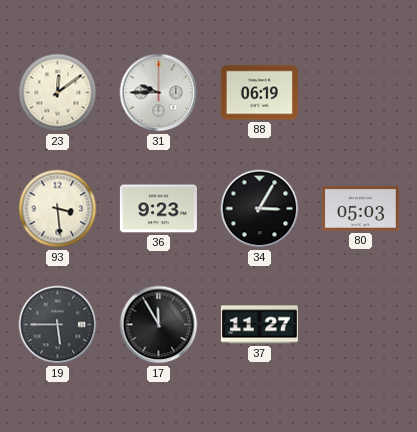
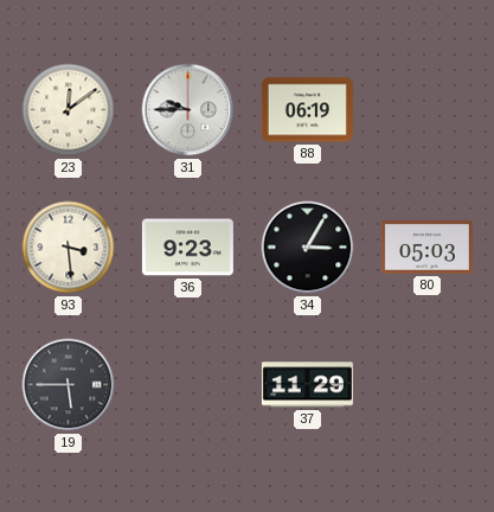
17: 11:55 -> none (159, 325)
37: 11:27 -> 11:29 (307, 385)
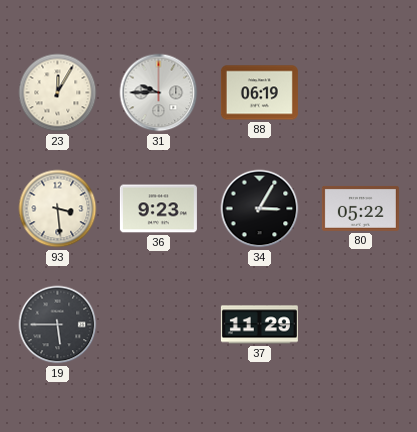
23: 12:09 -> 12:05 (58, 93)
80: 05:03 -> 05:22 (360, 208)
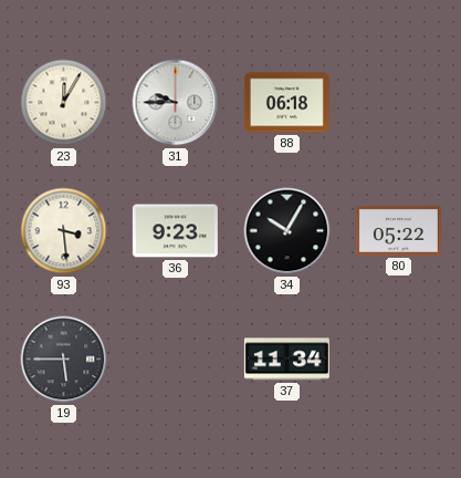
88: 06:19 -> 06:18 (286, 103)
34: 3:05 -> 10:05 (287, 231)
37: 11:29 -> 11:34 (286, 360)
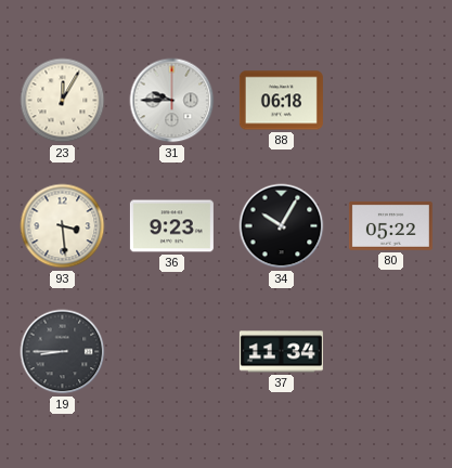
19: 5:45 -> 8:45 (63, 352)
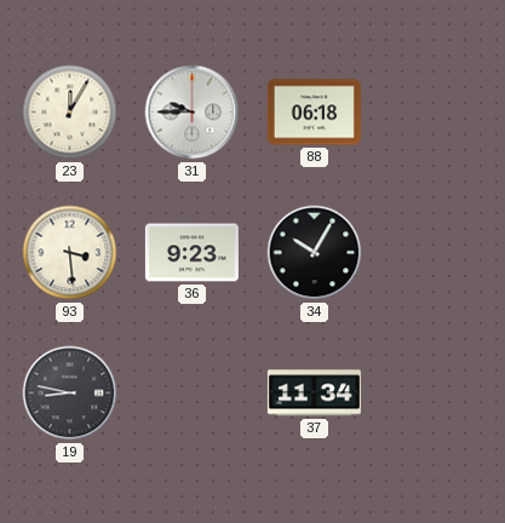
80: 05:22 -> none (390, 225)
19: 8:45 -> 8:47 (70, 393)
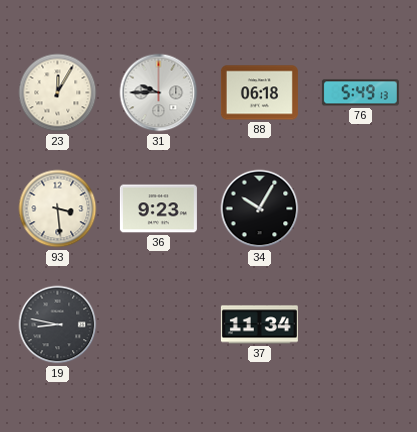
76: none -> 5:49 (360, 93)
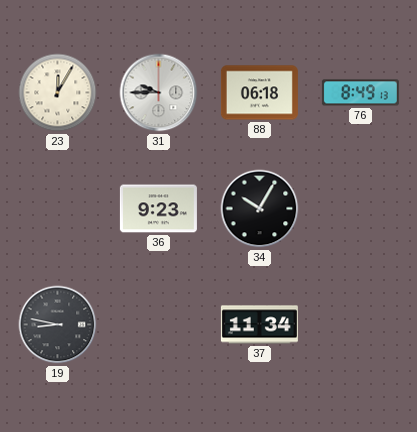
76: 5:49 -> 8:49 (360, 93)
93: 3:29 -> none (58, 209)
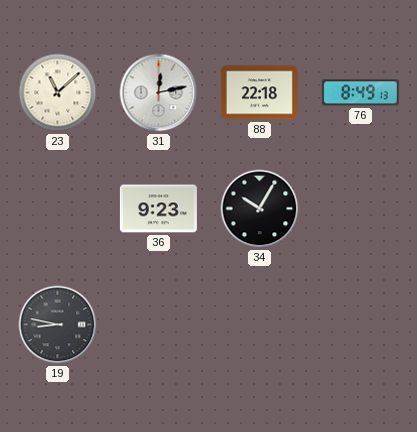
23: 12:05 -> 11:08 (58, 93)
31: 9:45 -> 12:13 (159, 93)
88: 06:18 -> 22:18 (259, 93)
37: 11:34 -> none (259, 325)
